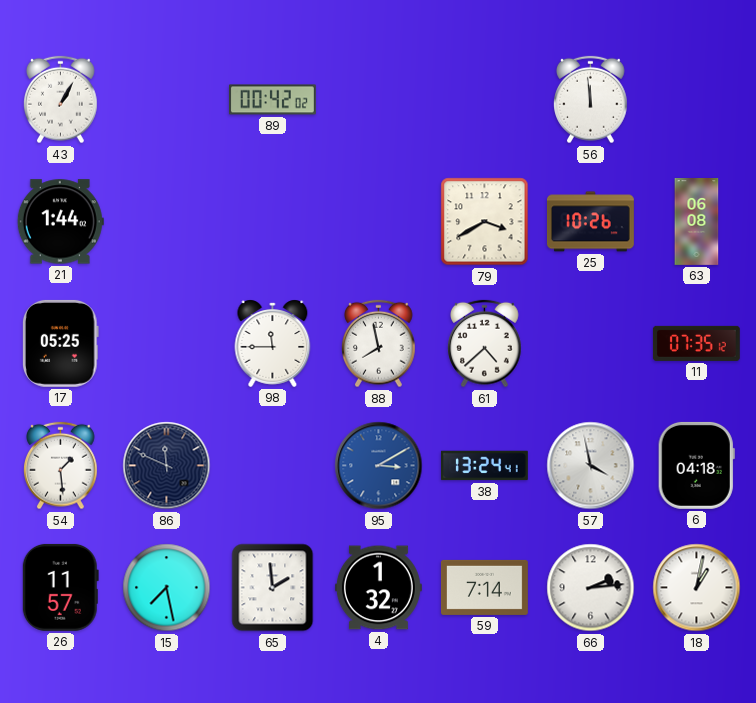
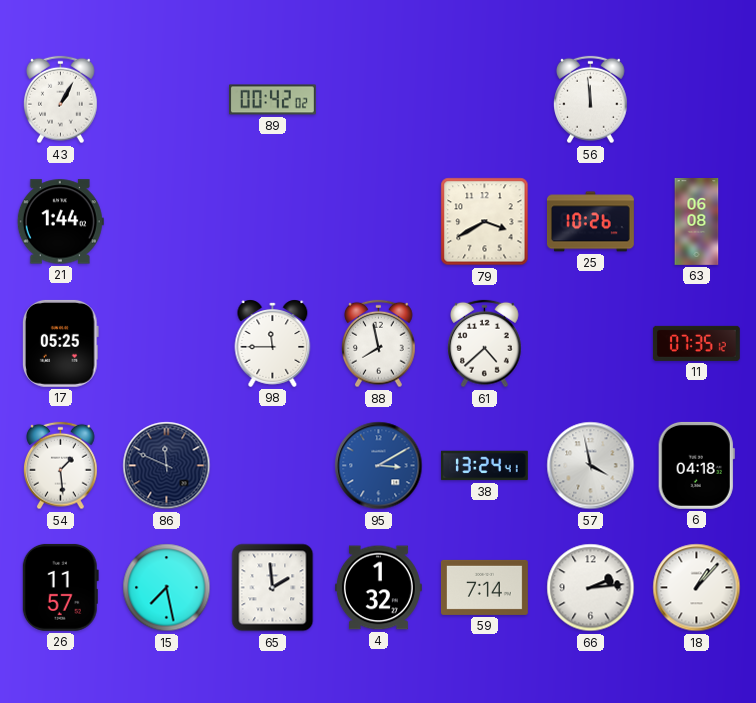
18: 1:02 -> 1:07 (697, 588)
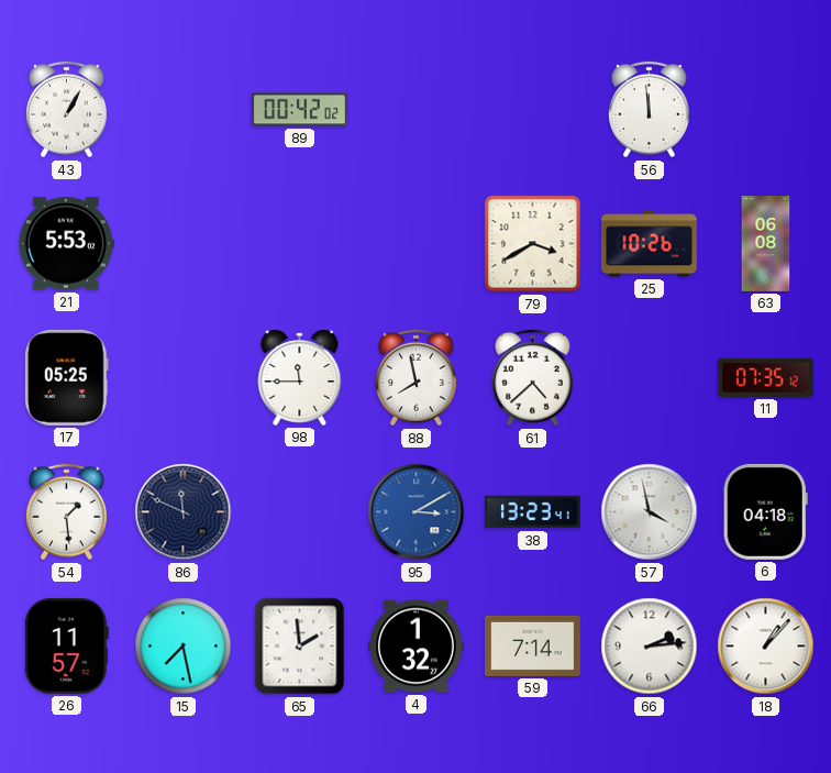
21: 1:44 -> 5:53 (66, 244)
38: 13:24 -> 13:23 (532, 512)
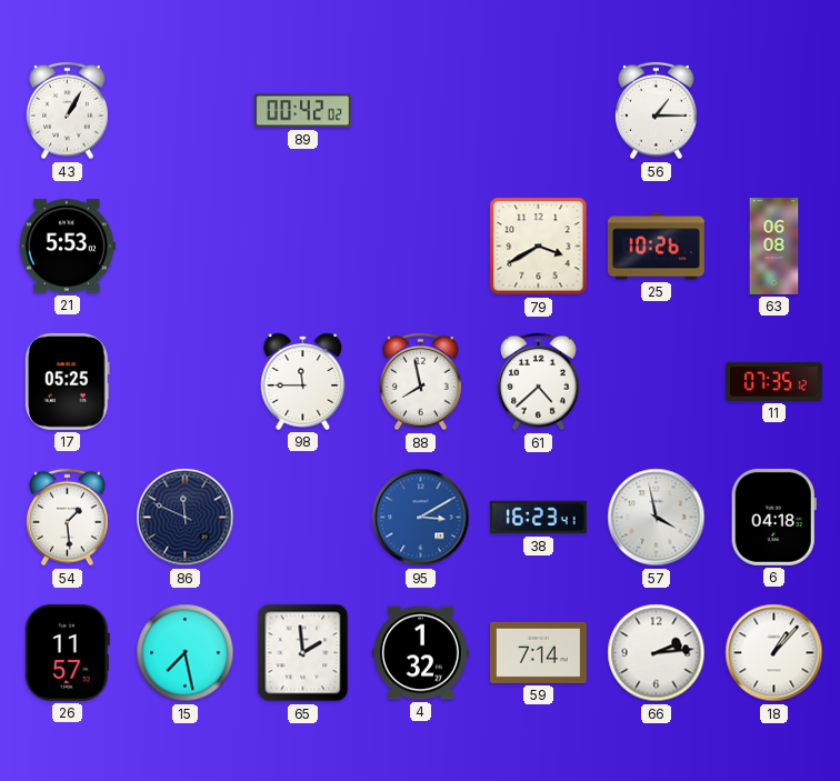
56: 11:59 -> 1:15 (657, 111)
38: 13:23 -> 16:23 (538, 518)
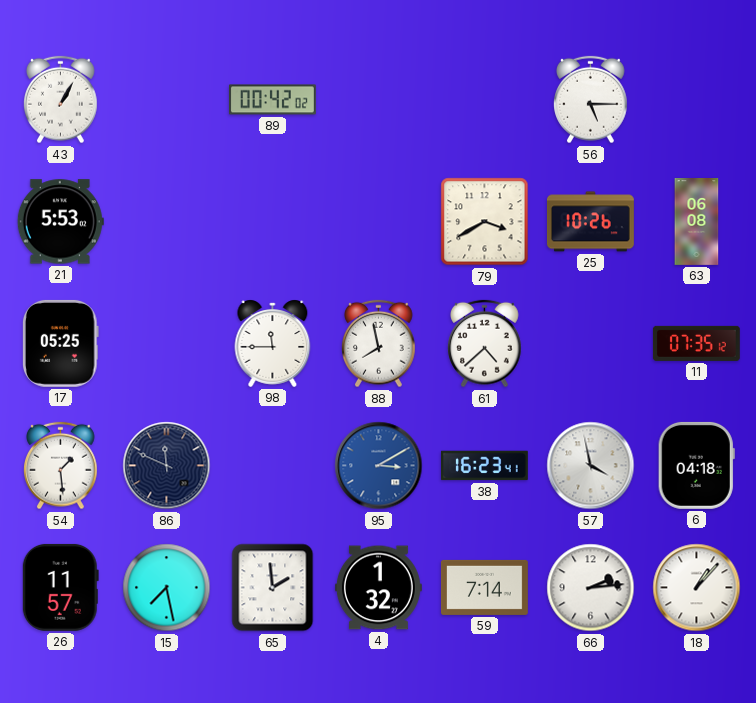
56: 1:15 -> 5:15 (591, 100)
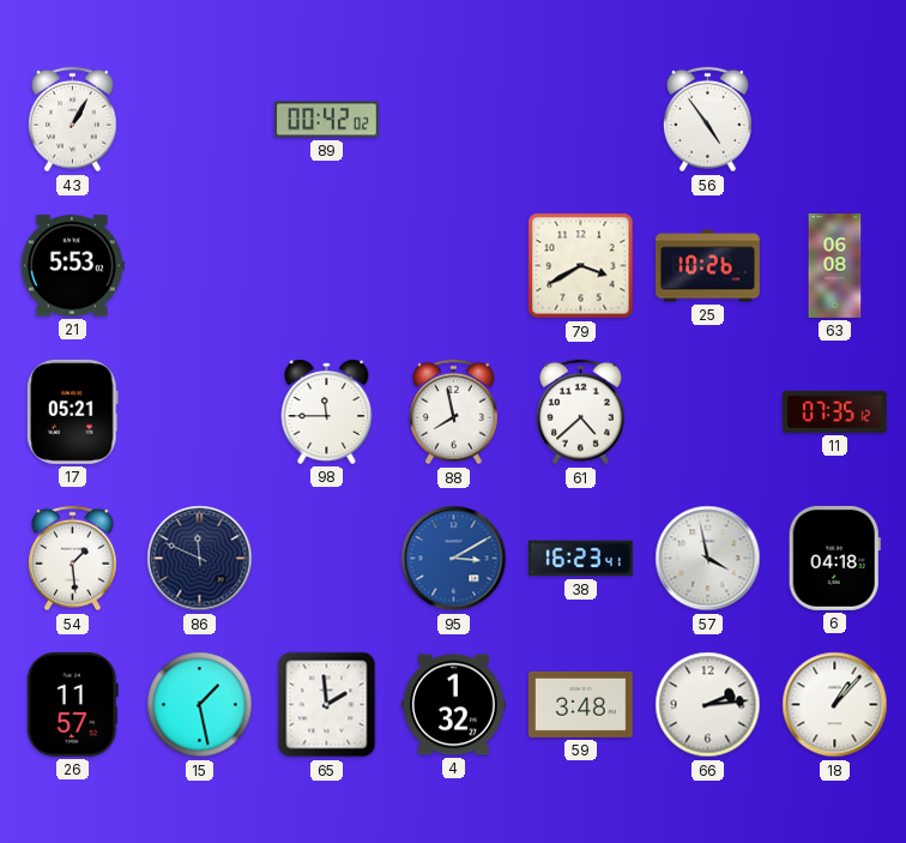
56: 5:15 -> 4:54 (708, 120)
17: 05:25 -> 05:21 (72, 411)
15: 7:28 -> 1:28 (200, 705)
59: 7:14 -> 3:48 (580, 704)
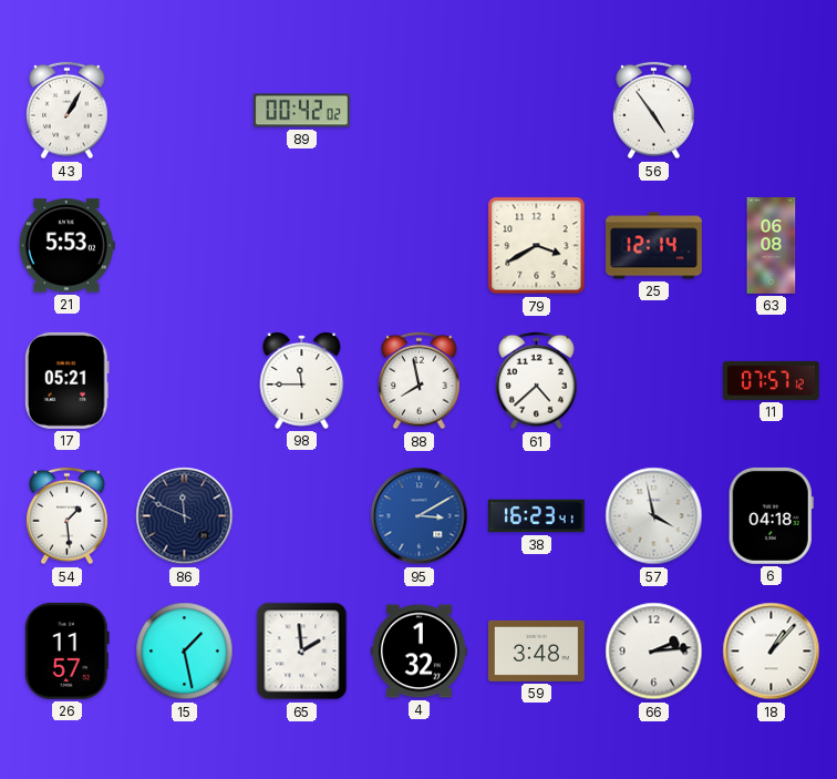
25: 10:26 -> 12:14 (653, 246)
11: 07:35 -> 07:57 (771, 380)
